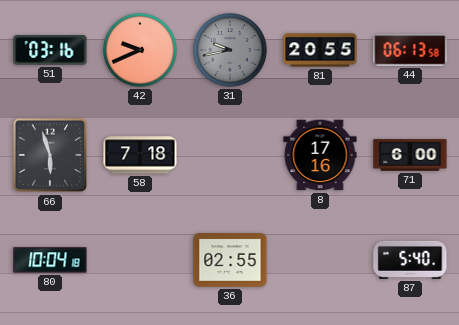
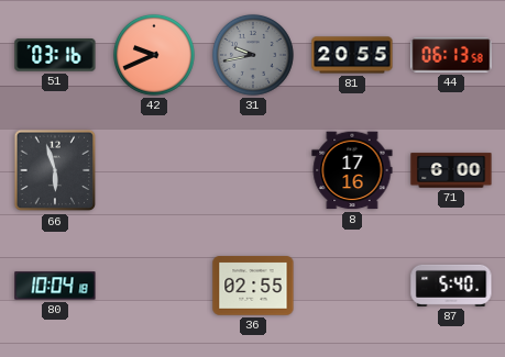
58: 7:18 -> none (140, 155)
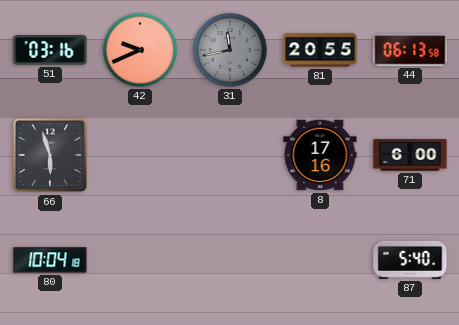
31: 9:43 -> 11:43 (230, 50)
36: 02:55 -> none (253, 286)
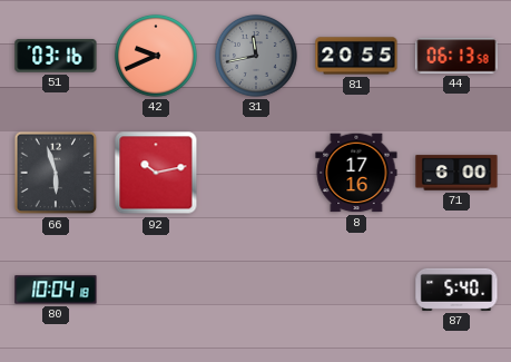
92: none -> 10:13 (156, 173)
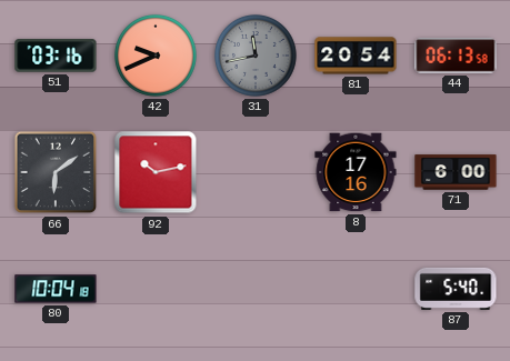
81: 20:55 -> 20:54 (356, 56)
66: 5:57 -> 6:09 (56, 172)
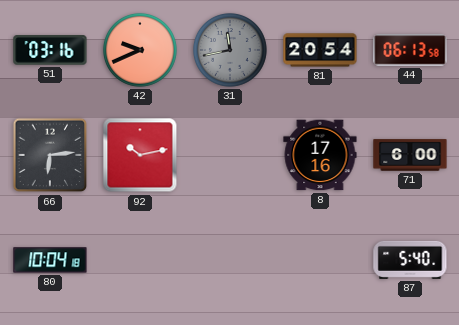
66: 6:09 -> 6:14 (50, 155)
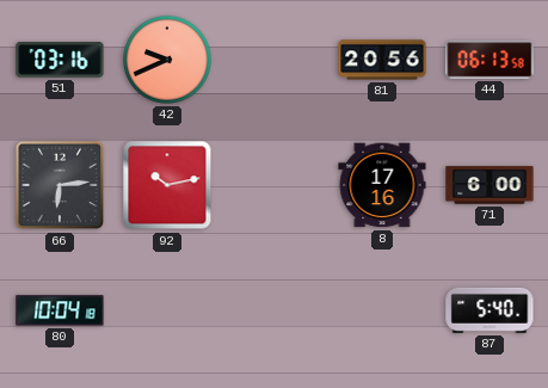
31: 11:43 -> none (230, 50)
81: 20:54 -> 20:56 (382, 60)
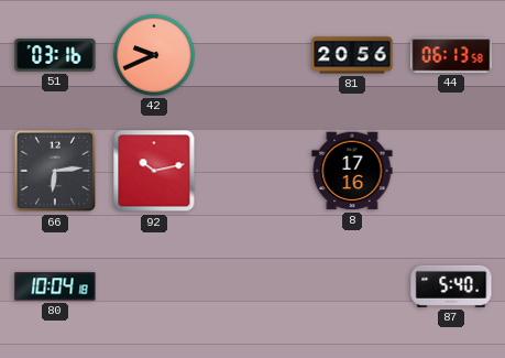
71: 6:00 -> none (489, 185)
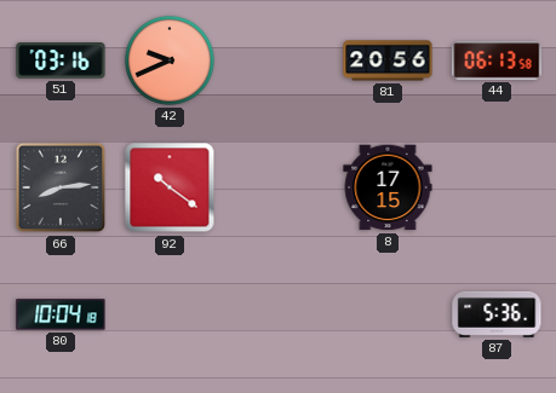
66: 6:14 -> 8:14 (61, 187)
92: 10:13 -> 10:21 (170, 187)
8: 17:16 -> 17:15 (388, 187)
87: 5:40 -> 5:36 (497, 314)
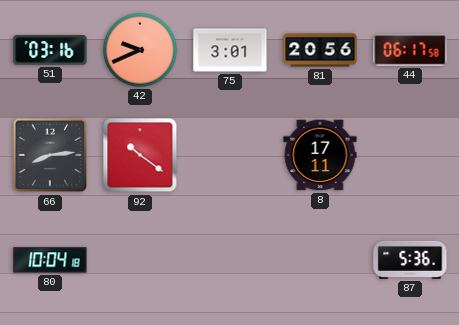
75: none -> 3:01 (230, 50)
44: 06:13 -> 06:17 (410, 50)
8: 17:15 -> 17:11 (320, 155)
